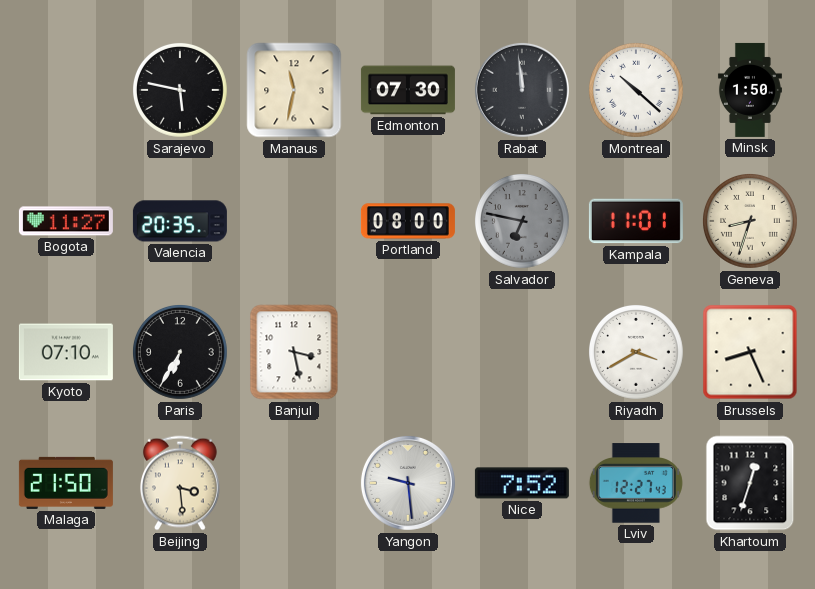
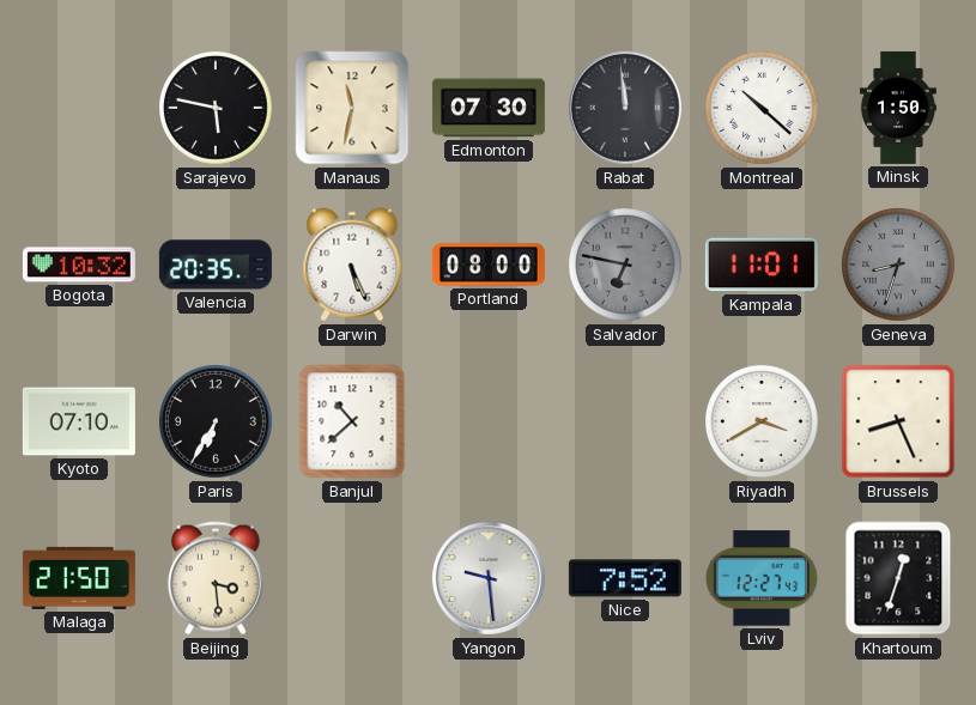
Bogota: 11:27 -> 10:32 (79, 265)
Darwin: none -> 5:26 (352, 265)
Geneva dial: cream -> grey (899, 266)
Banjul: 3:28 -> 10:38 (352, 421)
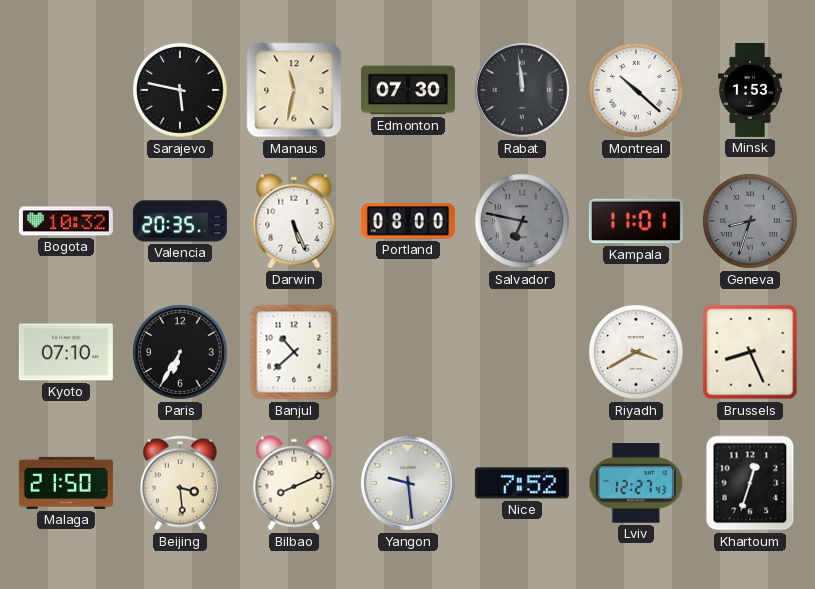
Minsk: 1:50 -> 1:53 (750, 90)
Bilbao: none -> 8:11 (294, 483)
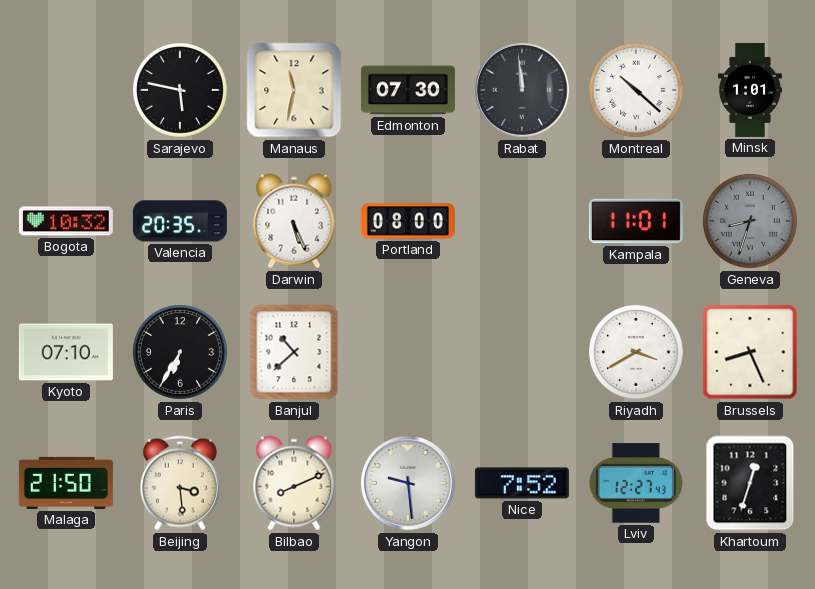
Minsk: 1:53 -> 1:01 (750, 90)
Salvador: 6:47 -> none (523, 222)
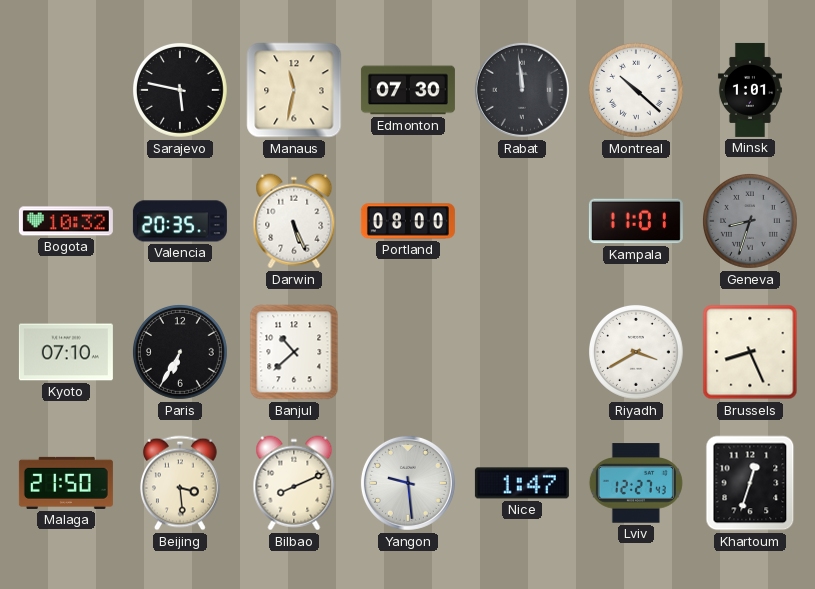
Nice: 7:52 -> 1:47 (522, 483)
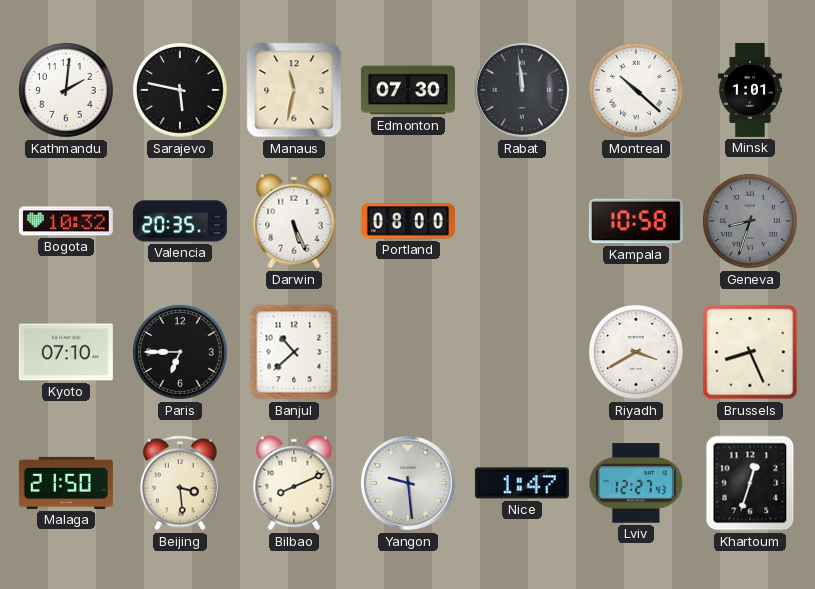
Kathmandu: none -> 2:01 (67, 91)
Kampala: 11:01 -> 10:58 (636, 221)
Paris: 6:35 -> 6:45 (181, 353)
